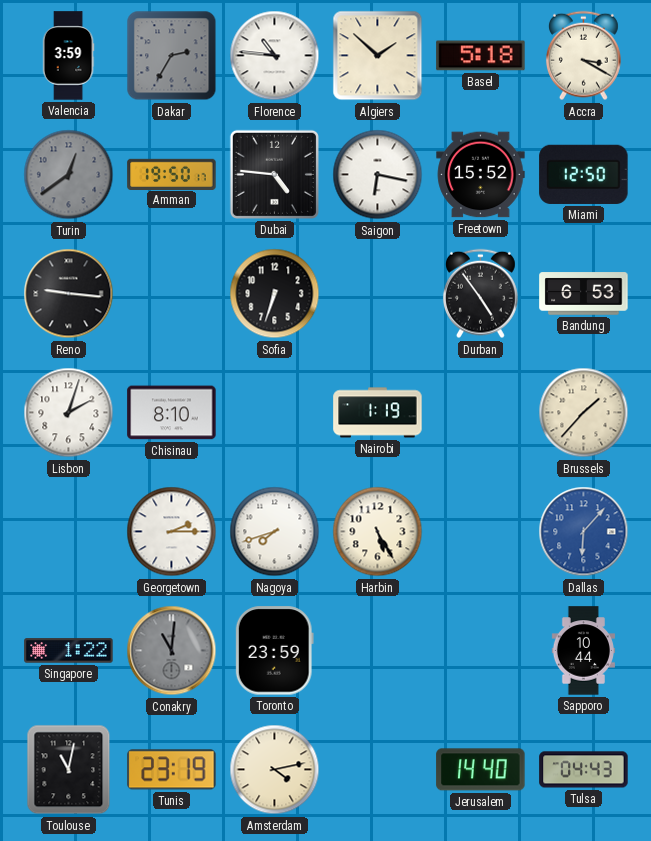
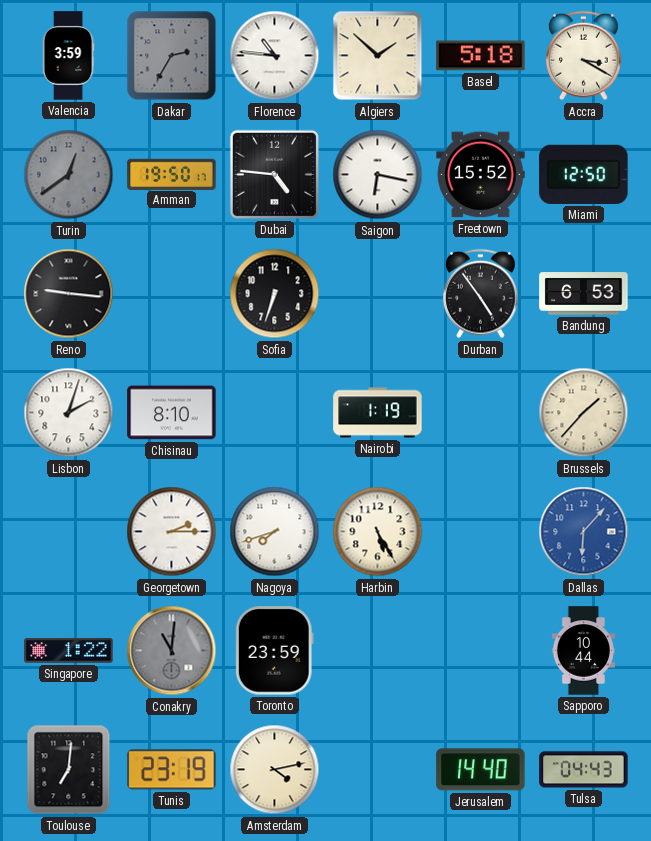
Toulouse: 11:02 -> 7:01 (69, 770)
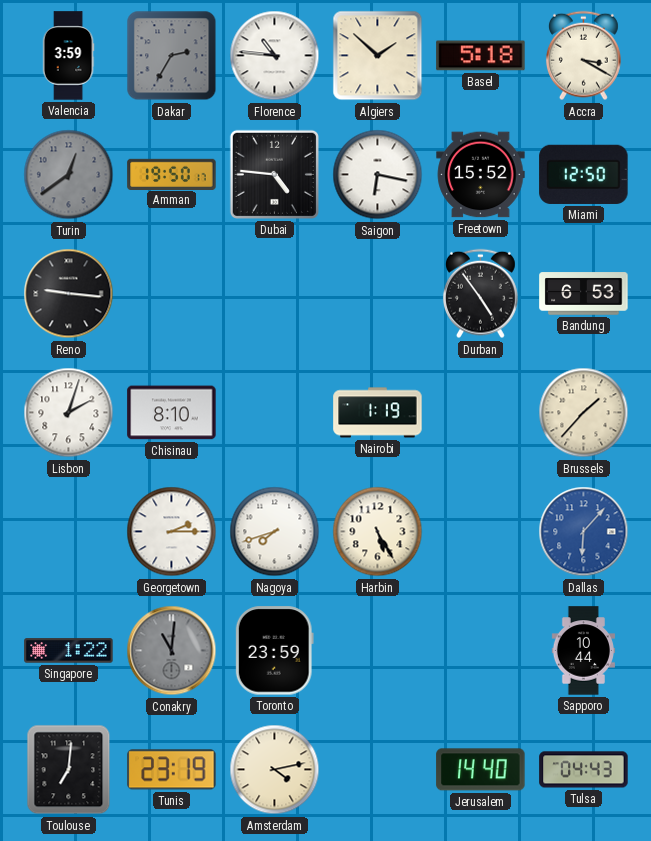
Sofia: 6:33 -> none (275, 294)
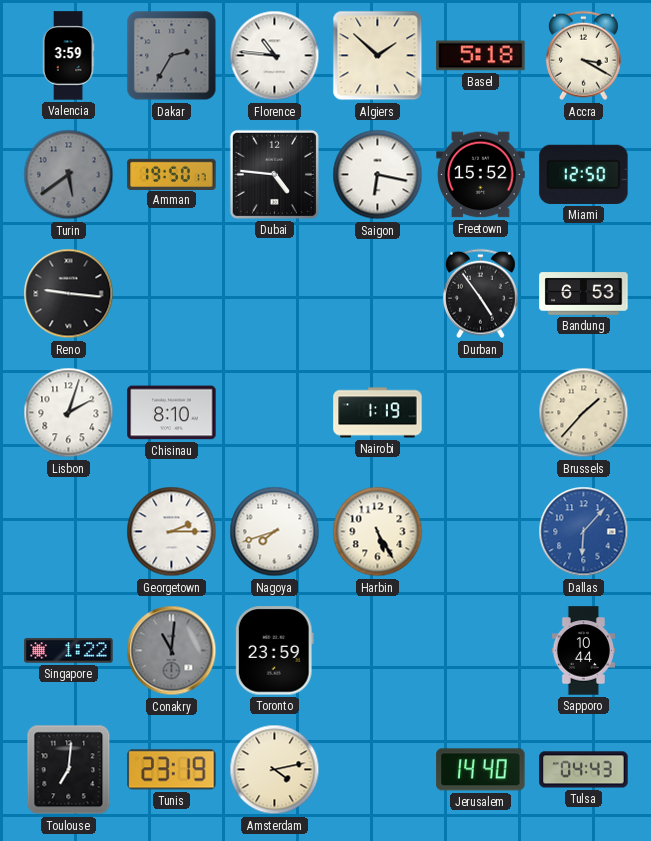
Turin: 12:39 -> 5:39 (69, 175)
